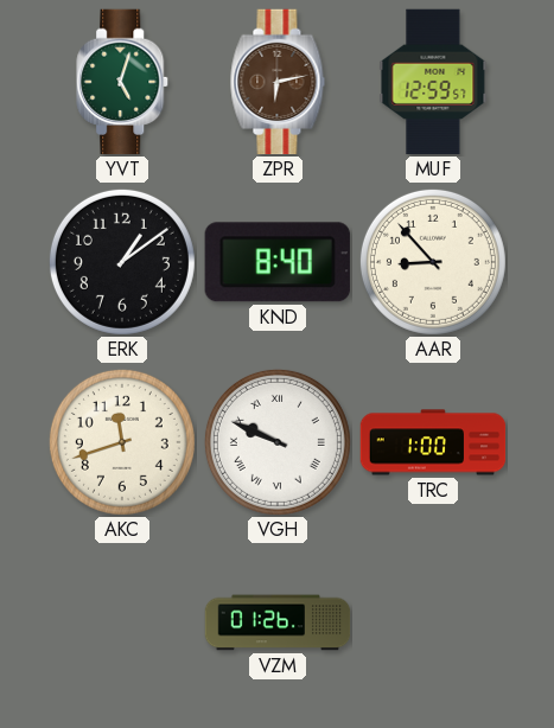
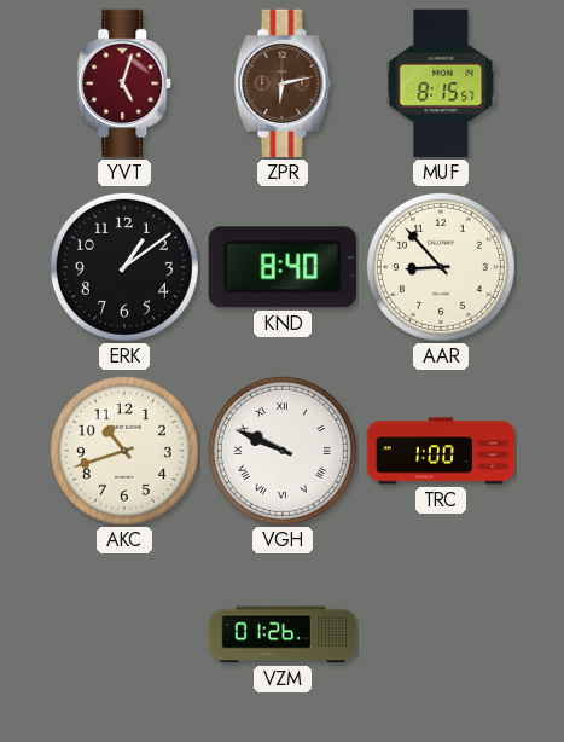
YVT dial: green -> burgundy (126, 83)
MUF: 12:59 -> 8:15 (441, 83)
AKC: 11:42 -> 10:42 (124, 451)
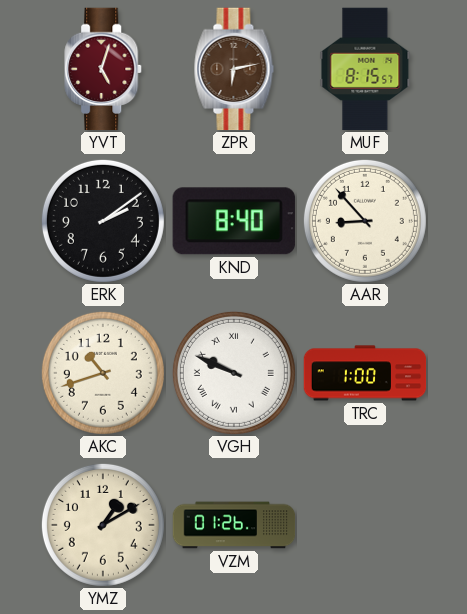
ERK: 1:09 -> 2:09 (103, 221)
YMZ: none -> 1:10 (103, 525)
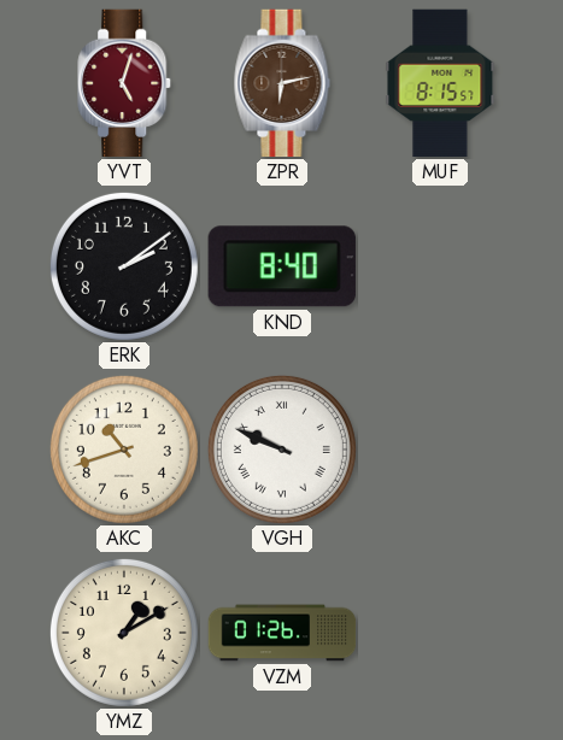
AAR: 8:53 -> none (365, 221)
TRC: 1:00 -> none (365, 373)
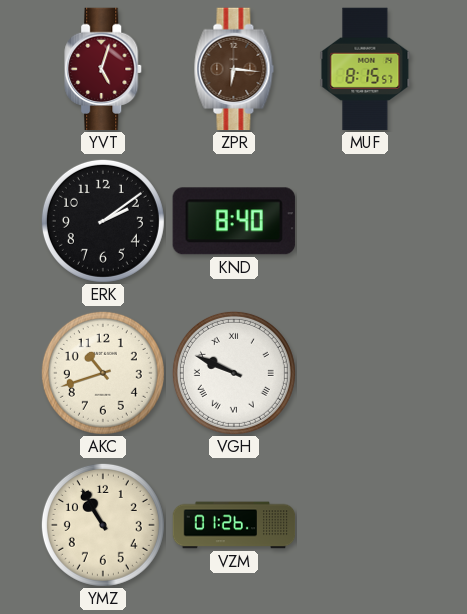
ZPR: 6:13 -> 6:16 (234, 69)
YMZ: 1:10 -> 10:55 (103, 525)
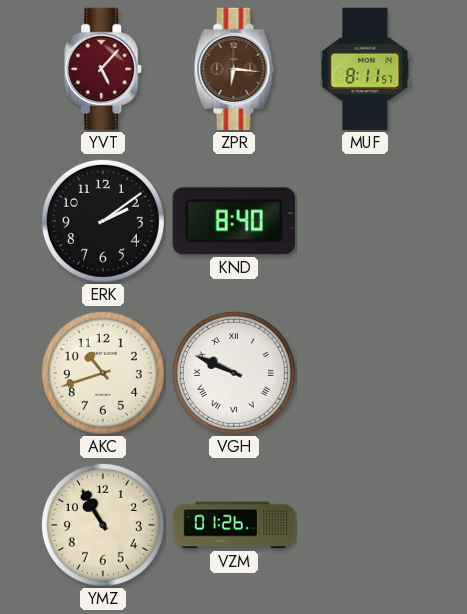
YVT: 5:03 -> 5:07 (104, 69)
MUF: 8:15 -> 8:11 (365, 69)
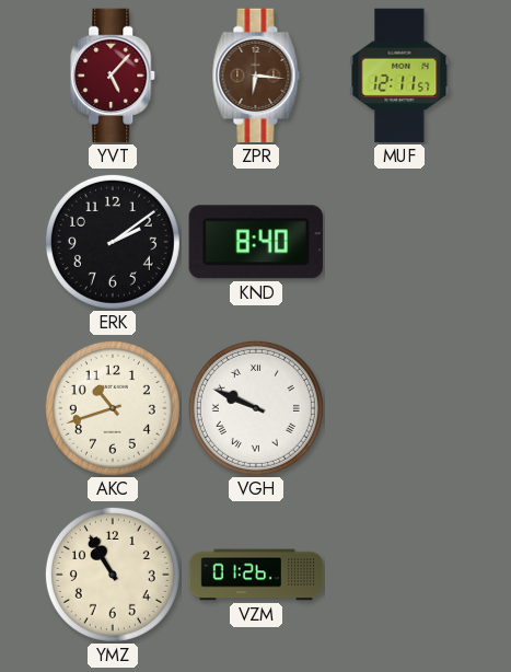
MUF: 8:11 -> 12:11 (399, 76)
